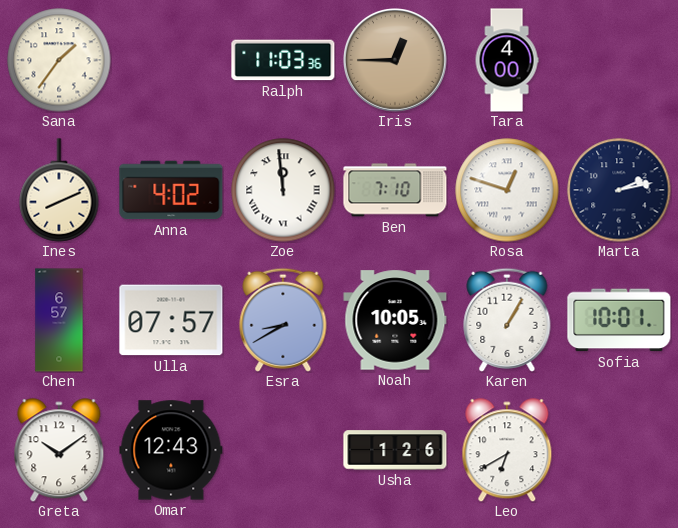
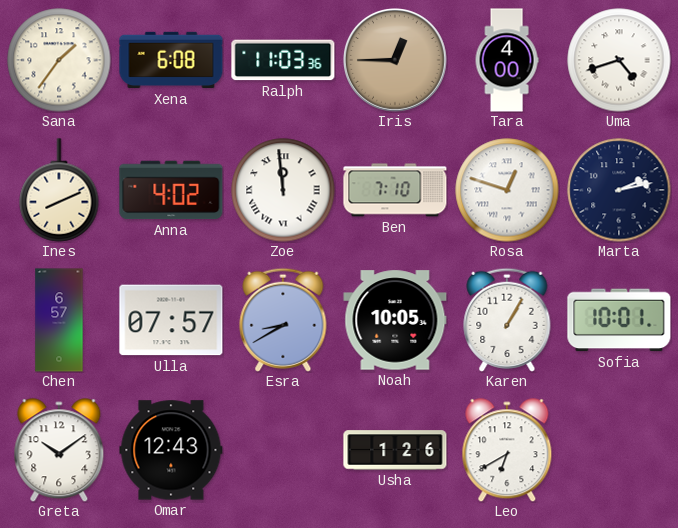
Xena: none -> 6:08 (171, 60)
Uma: none -> 4:42 (619, 60)
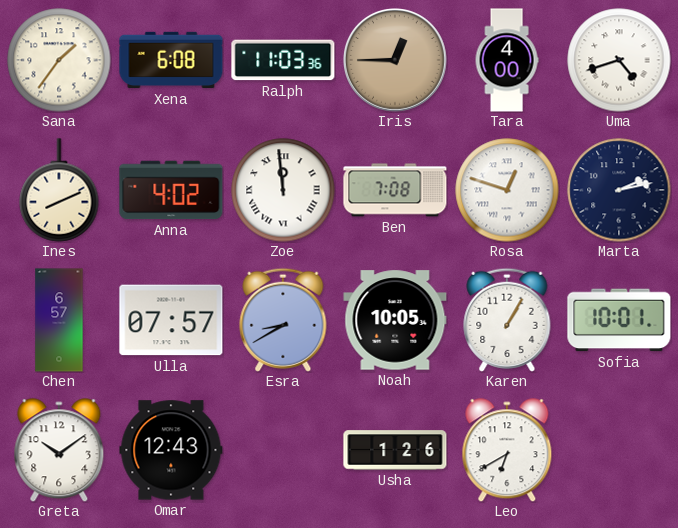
Ben: 7:10 -> 7:08 (395, 190)
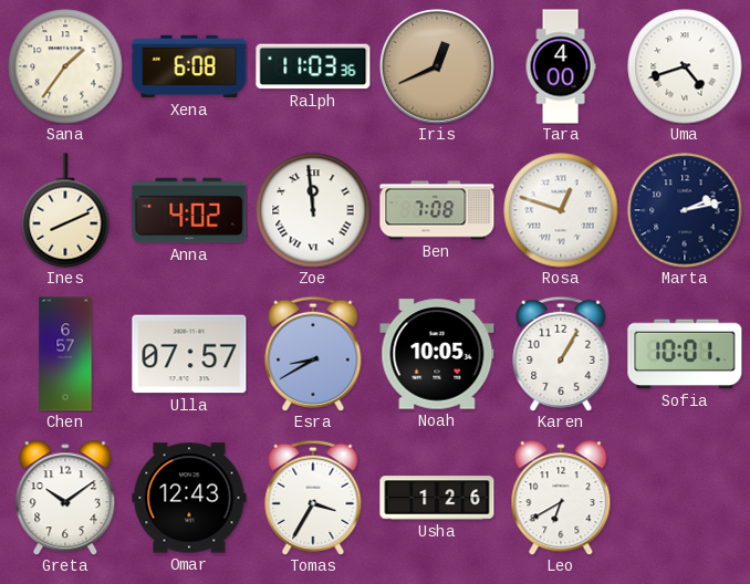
Iris: 12:45 -> 12:41 (438, 67)
Tomas: none -> 3:35 (313, 498)
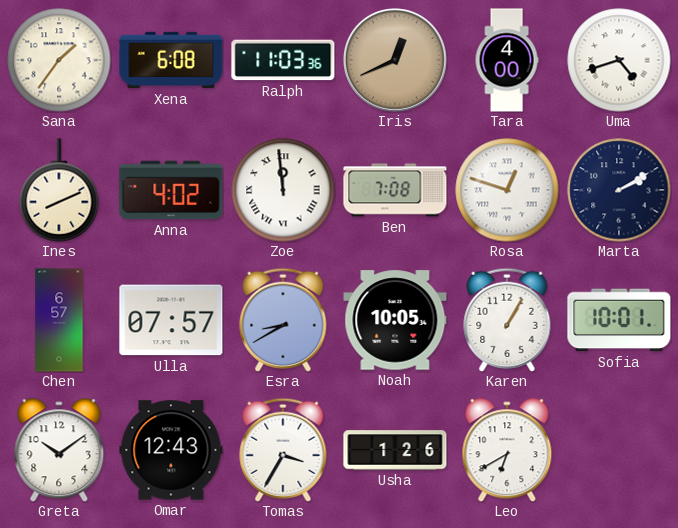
Marta: 2:13 -> 2:10 (619, 190)
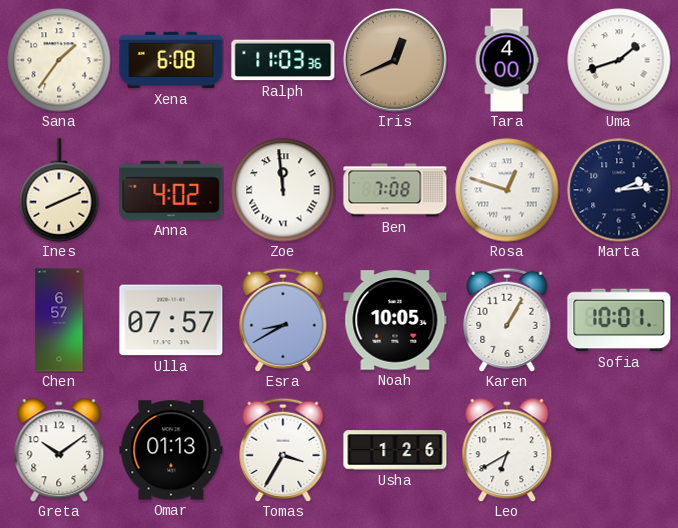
Uma: 4:42 -> 1:42 (619, 60)
Marta: 2:10 -> 2:14 (619, 190)
Omar: 12:43 -> 01:13 (171, 450)
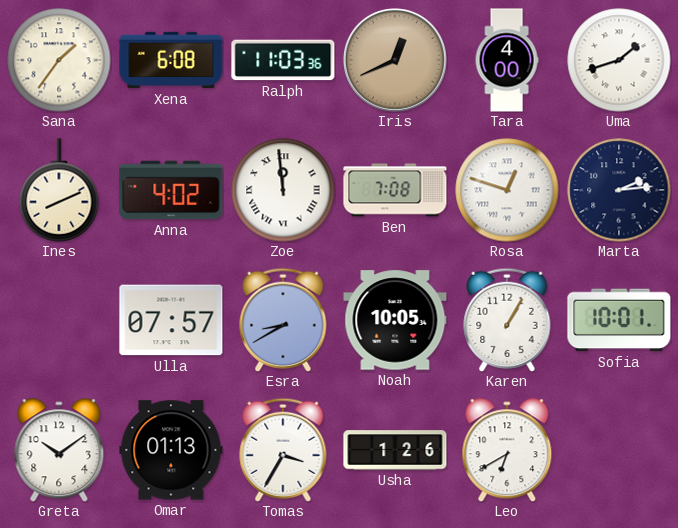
Chen: 6:57 -> none (59, 320)
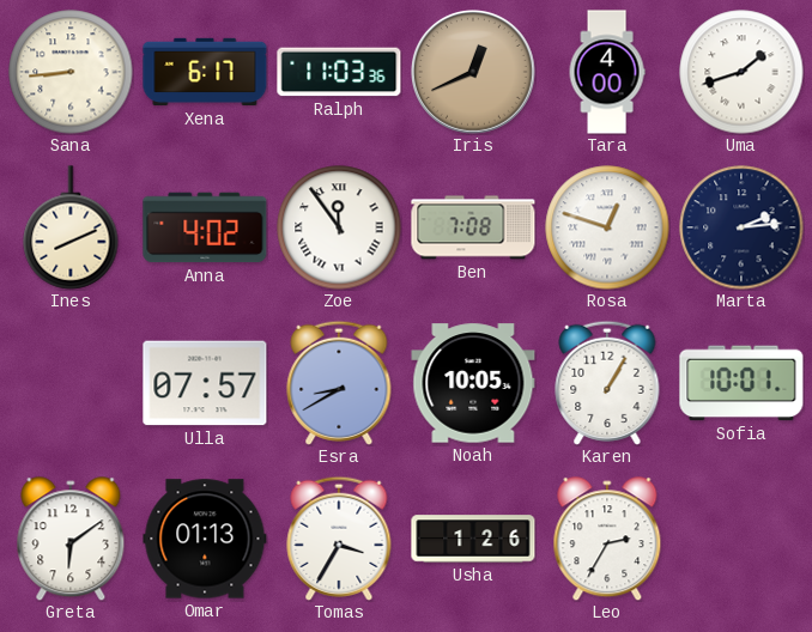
Sana: 1:36 -> 8:44 (71, 72)
Xena: 6:08 -> 6:17 (205, 72)
Zoe: 11:59 -> 11:54 (339, 227)
Greta: 10:09 -> 6:09 (71, 539)
Leo: 6:40 -> 2:35 (607, 539)
